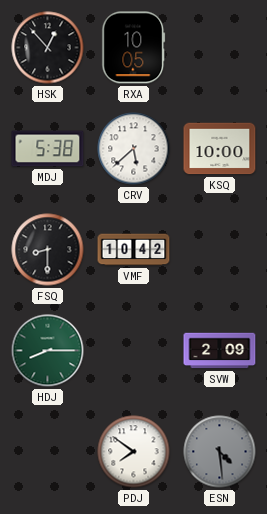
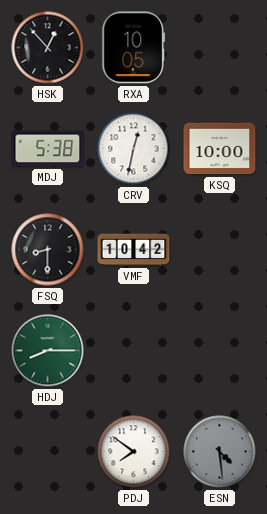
CRV: 5:38 -> 12:32 (134, 149)
SVW: 2:09 -> none (220, 351)
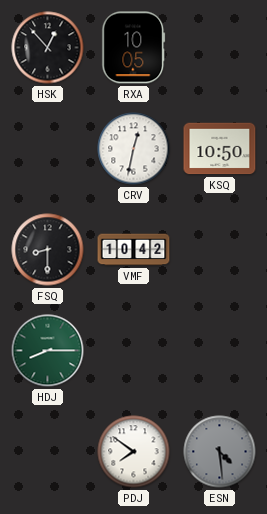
MDJ: 5:38 -> none (48, 149)
KSQ: 10:00 -> 10:50 (220, 149)
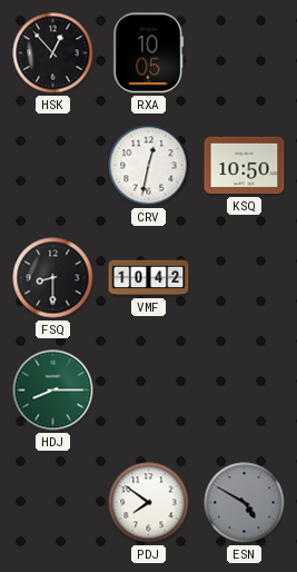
ESN: 4:29 -> 4:50 (245, 503)
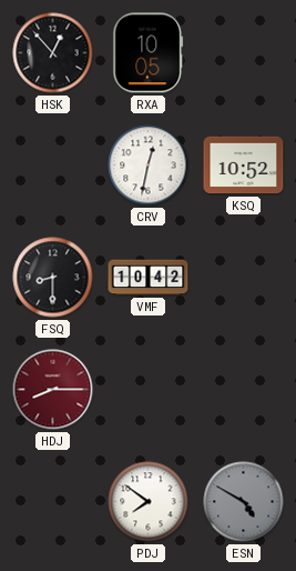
KSQ: 10:50 -> 10:52 (244, 166)
HDJ dial: green -> burgundy (53, 390)
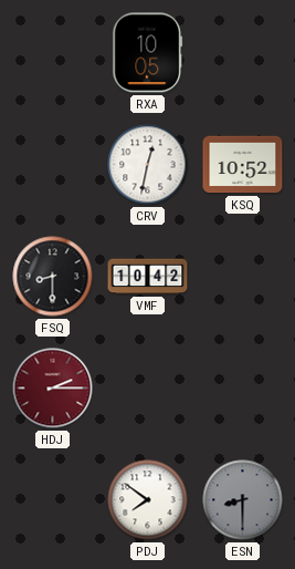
HSK: 12:53 -> none (53, 53)
HDJ: 8:15 -> 2:15 (53, 389)
ESN: 4:50 -> 8:30 (243, 500)
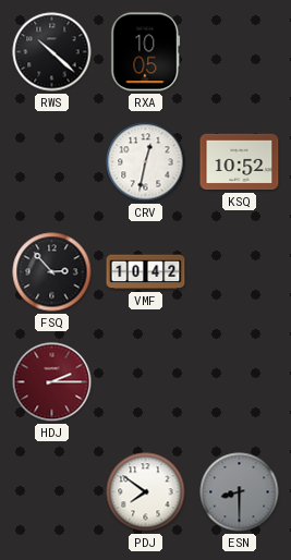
RWS: none -> 10:22 (52, 52)
FSQ: 8:30 -> 2:53 (52, 272)
